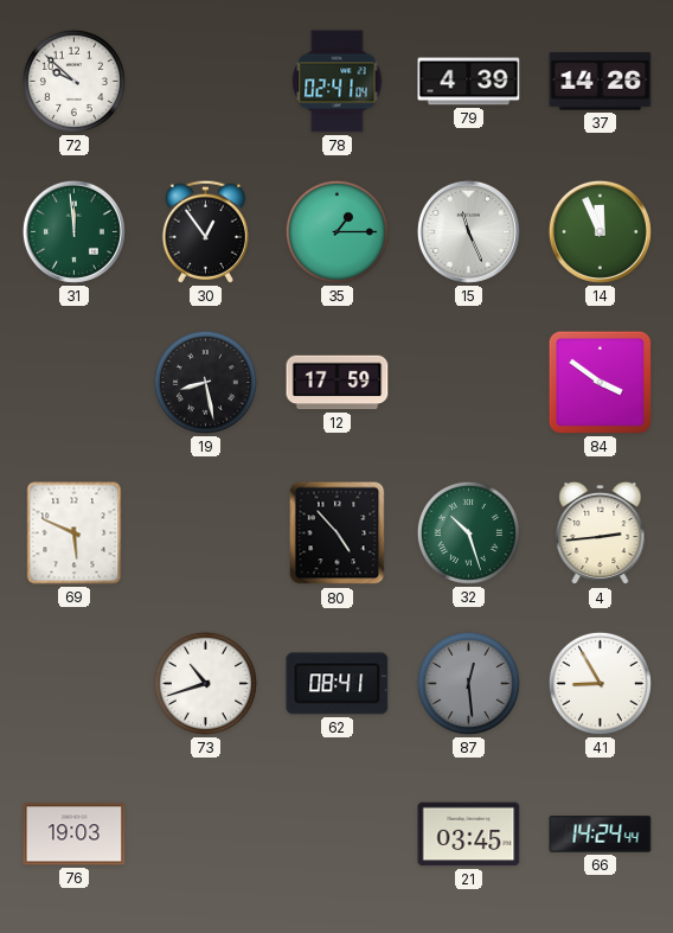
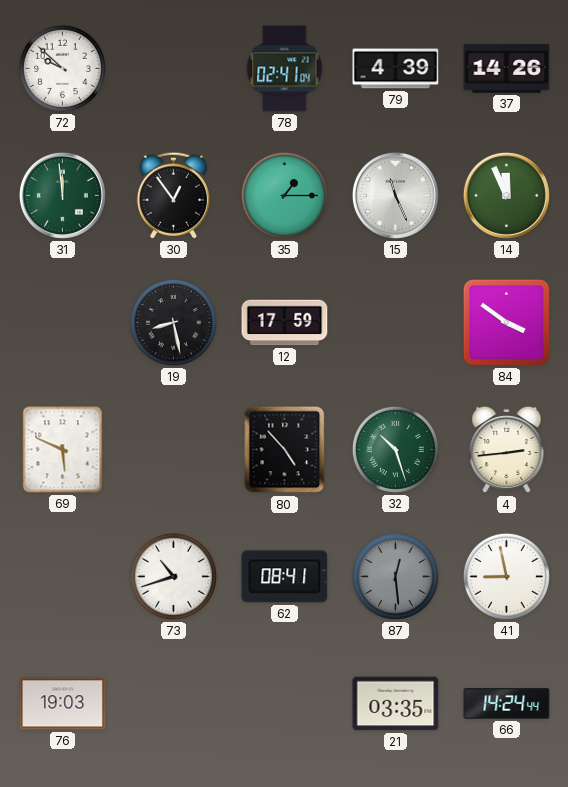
41: 8:55 -> 8:58 (506, 576)
21: 03:45 -> 03:35 (396, 704)
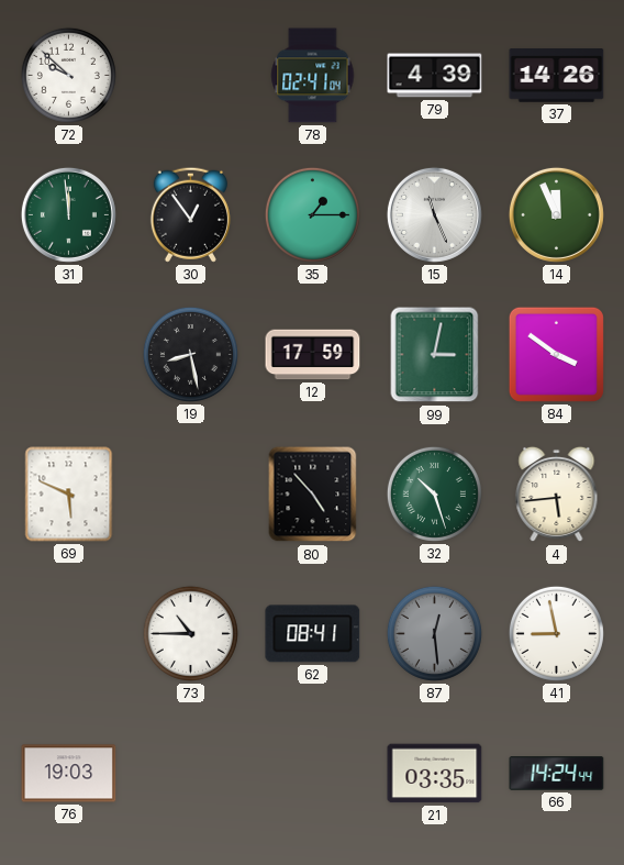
99: none -> 3:02 (435, 355)
4: 2:44 -> 5:44 (557, 495)
73: 10:42 -> 10:45 (190, 633)
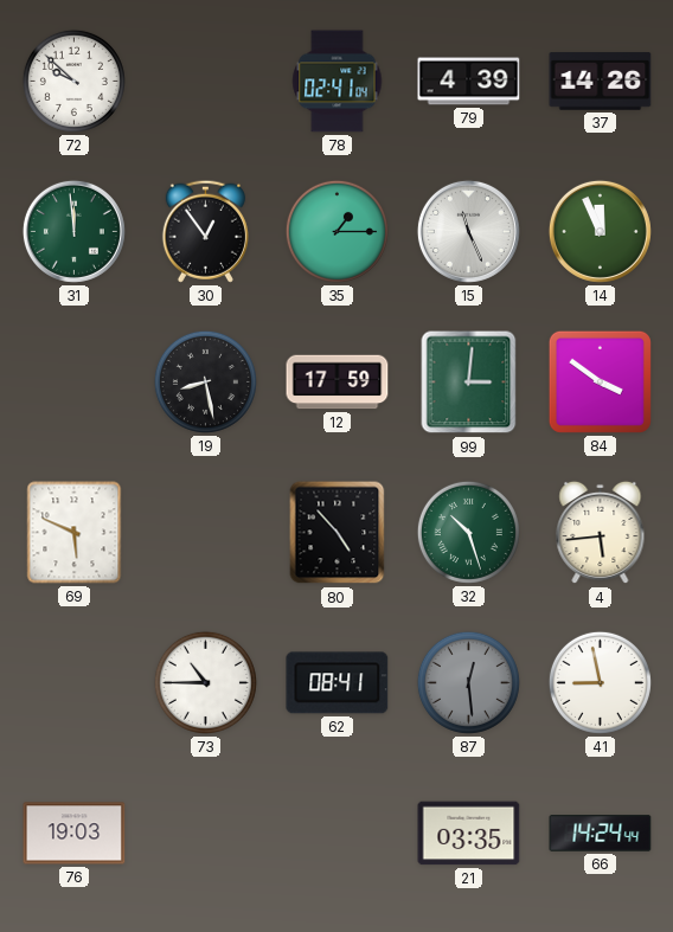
99: 3:02 -> 3:01 (469, 383)
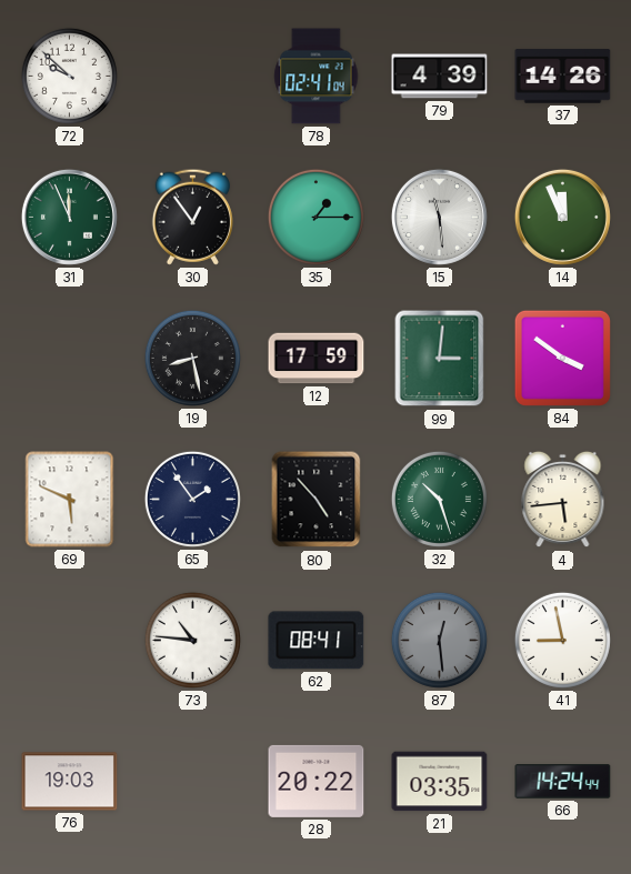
31: 11:59 -> 11:56 (69, 217)
15: 11:26 -> 11:29 (439, 217)
65: none -> 1:54 (192, 499)
73: 10:45 -> 10:46 (192, 640)
28: none -> 20:22 (317, 781)
